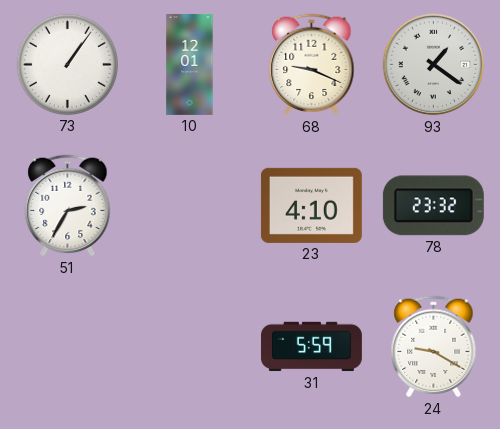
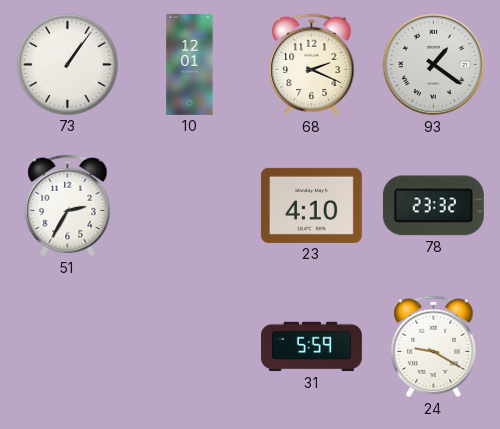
68: 9:19 -> 2:19 (312, 65)
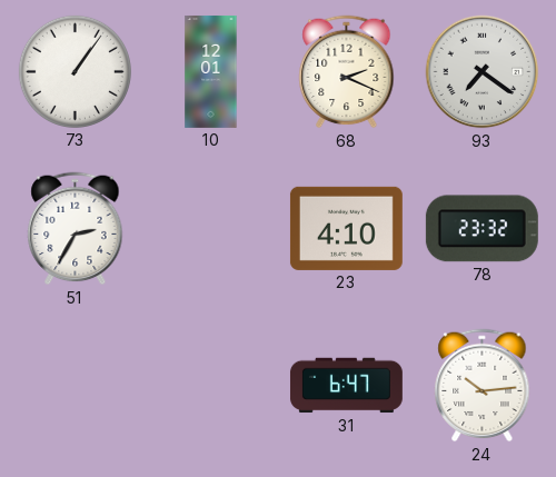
93: 1:21 -> 7:21 (483, 72)
31: 5:59 -> 6:47 (346, 386)
24: 9:20 -> 10:14 (483, 386)
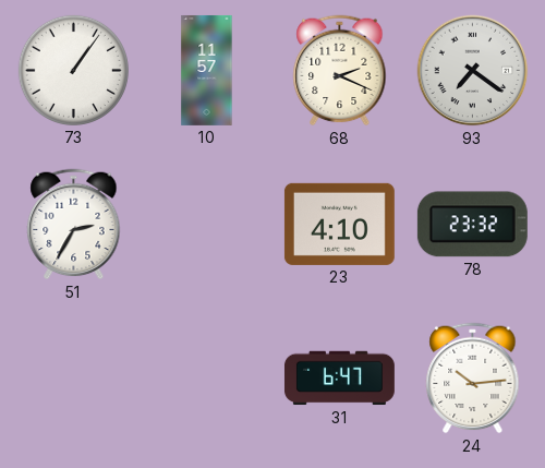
10: 12:01 -> 11:57 (207, 70)
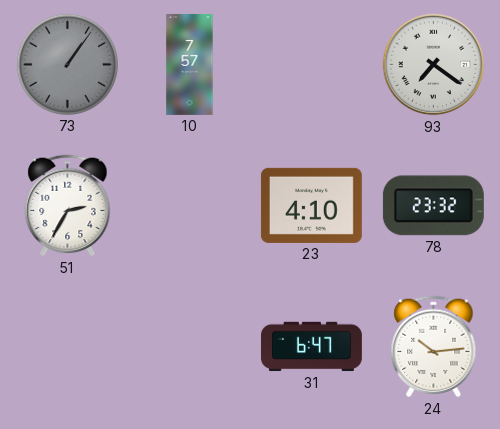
73 dial: white -> grey (67, 64)
10: 11:57 -> 7:57 (190, 64)
68: 2:19 -> none (340, 71)
